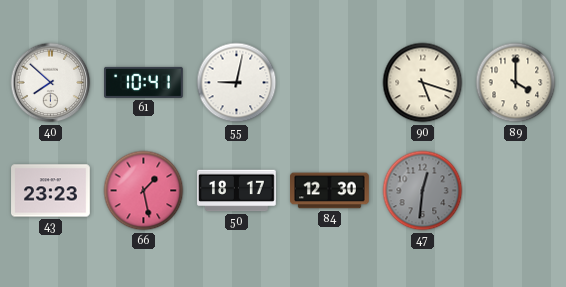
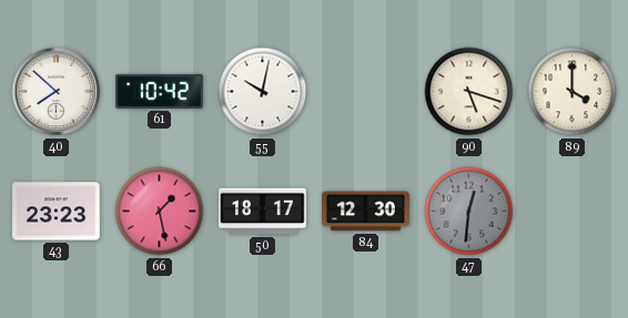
61: 10:41 -> 10:42 (160, 91)
55: 9:02 -> 10:02 (263, 92)
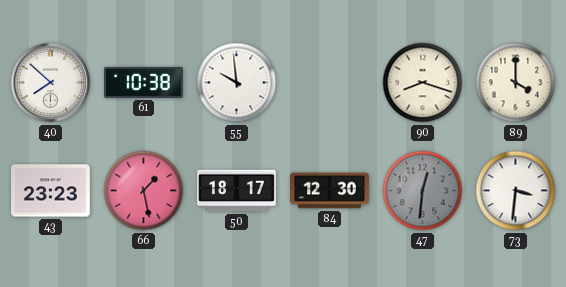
61: 10:42 -> 10:38 (144, 82)
55: 10:02 -> 9:59 (237, 83)
90: 5:18 -> 8:18 (423, 83)
73: none -> 3:31 (516, 191)
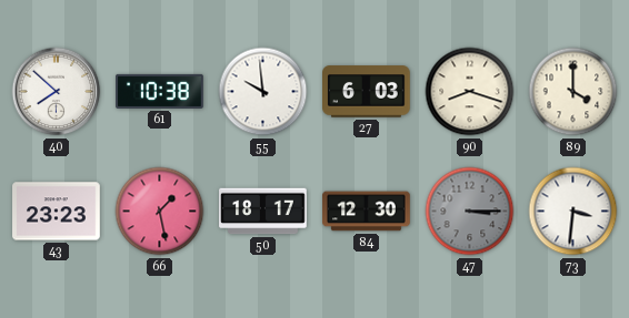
27: none -> 6:03 (367, 92)
47: 12:31 -> 3:15 (470, 212)
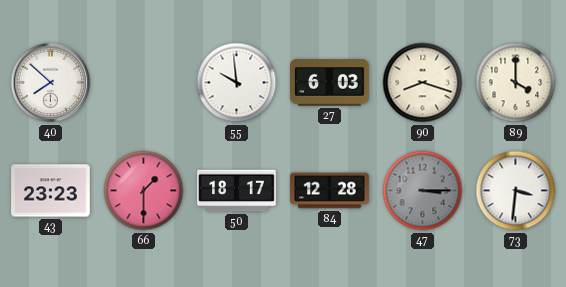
61: 10:38 -> none (160, 91)
66: 1:28 -> 1:30 (144, 191)
84: 12:30 -> 12:28 (330, 191)
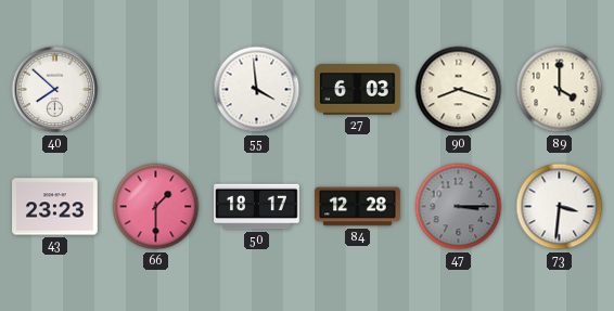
55: 9:59 -> 3:59 (257, 90)
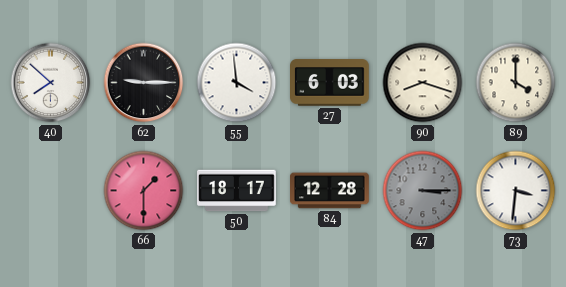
62: none -> 9:15 (144, 83)
43: 23:23 -> none (55, 207)
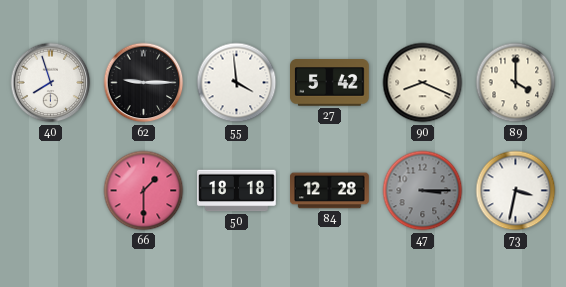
40: 7:52 -> 7:57 (51, 83)
27: 6:03 -> 5:42 (330, 83)
90: 8:18 -> 8:19 (423, 83)
50: 18:17 -> 18:18 (237, 191)
73: 3:31 -> 3:32 (516, 191)
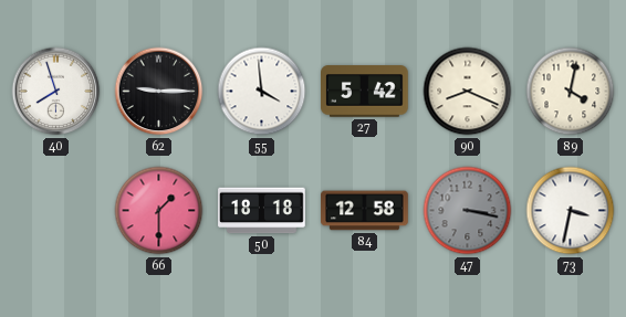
89: 4:00 -> 4:02 (571, 92)
84: 12:28 -> 12:58 (365, 211)
47: 3:15 -> 3:17 (468, 211)
